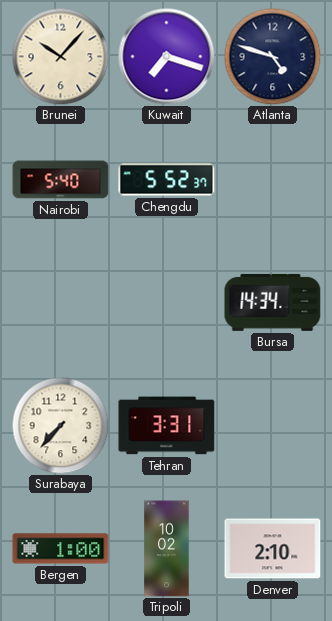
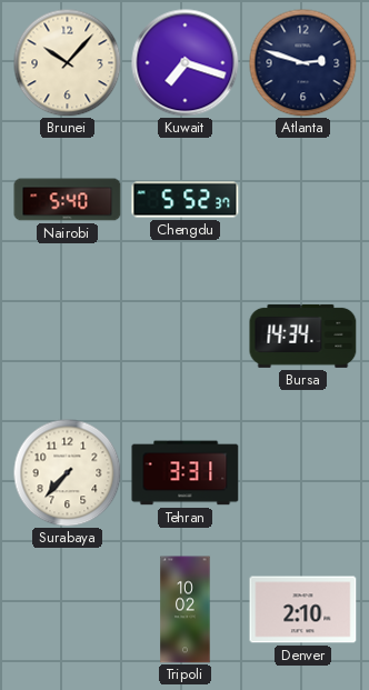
Atlanta: 4:48 -> 2:48 (302, 62)
Bergen: 1:00 -> none (61, 549)
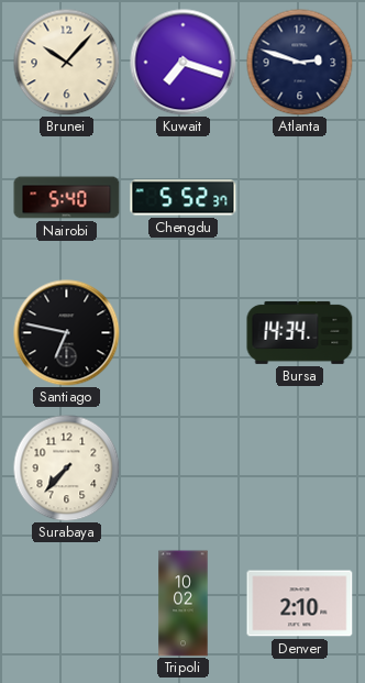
Santiago: none -> 6:47 (67, 333)
Tehran: 3:31 -> none (186, 473)
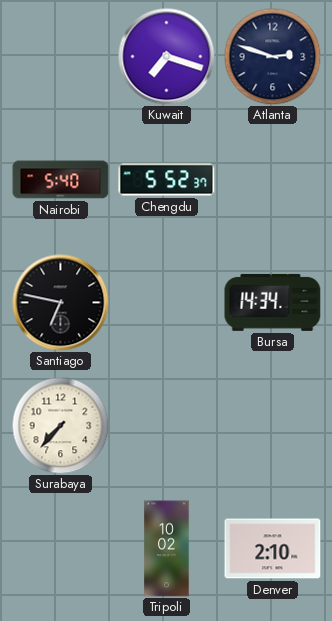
Brunei: 10:07 -> none (66, 62)
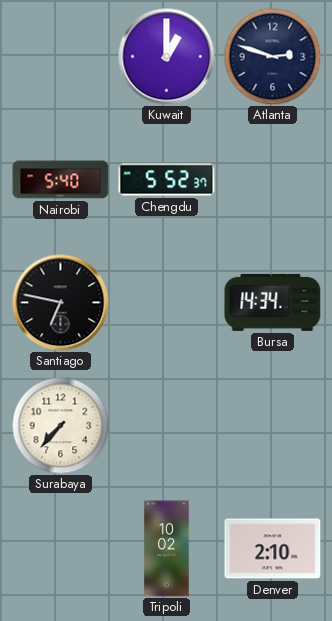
Kuwait: 7:18 -> 1:00 (167, 57)
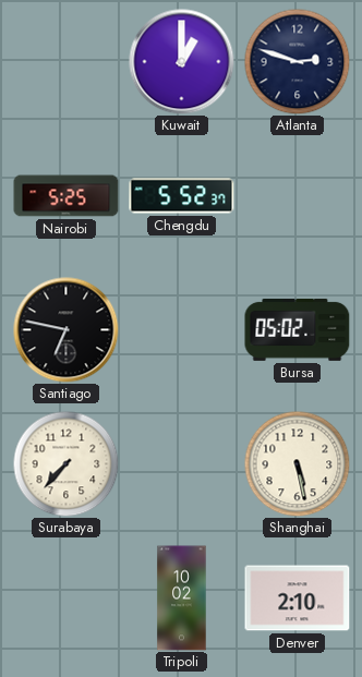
Nairobi: 5:40 -> 5:25 (67, 196)
Bursa: 14:34 -> 05:02 (298, 329)
Shanghai: none -> 5:28 (297, 463)
